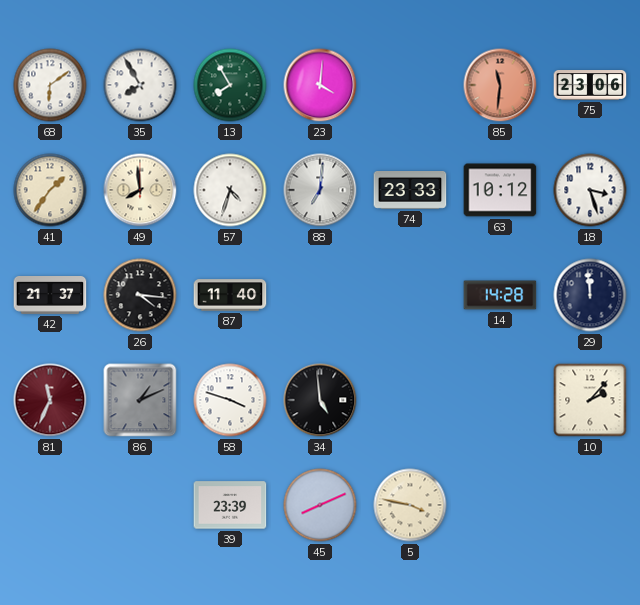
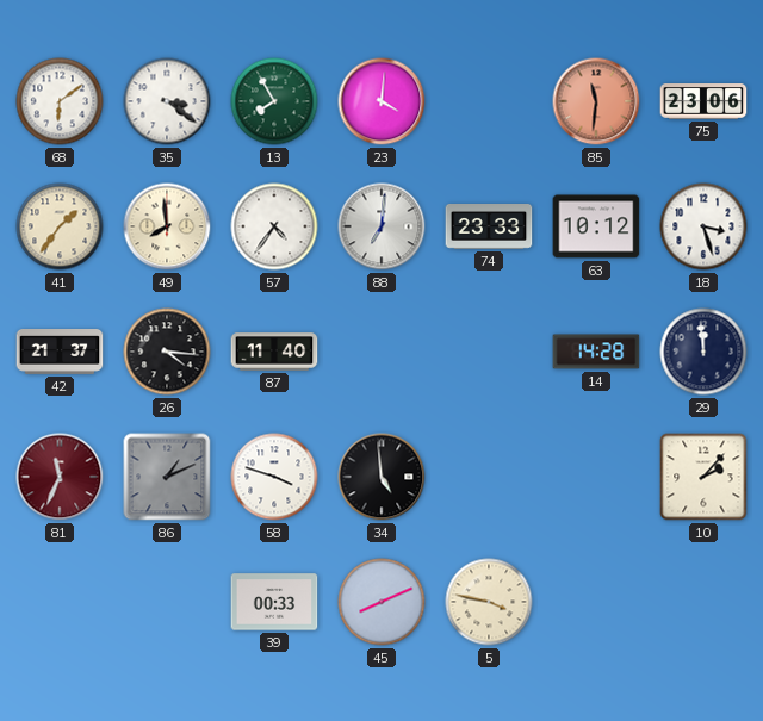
35: 7:55 -> 3:21 (167, 101)
57: 4:33 -> 4:36 (274, 226)
39: 23:39 -> 00:33 (274, 602)
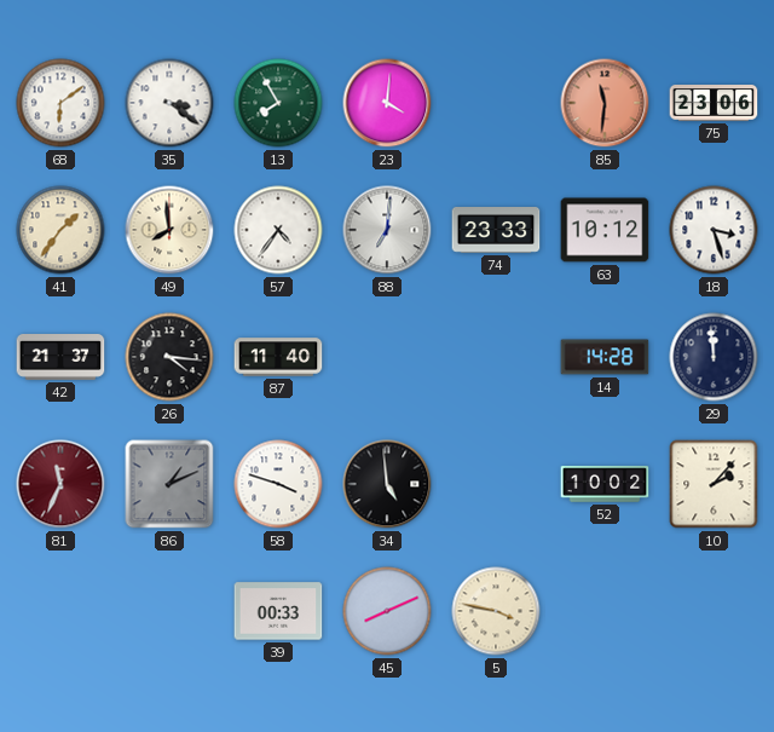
52: none -> 10:02 (605, 484)
